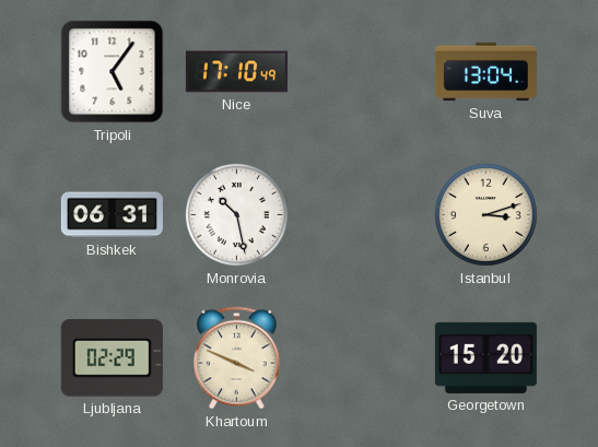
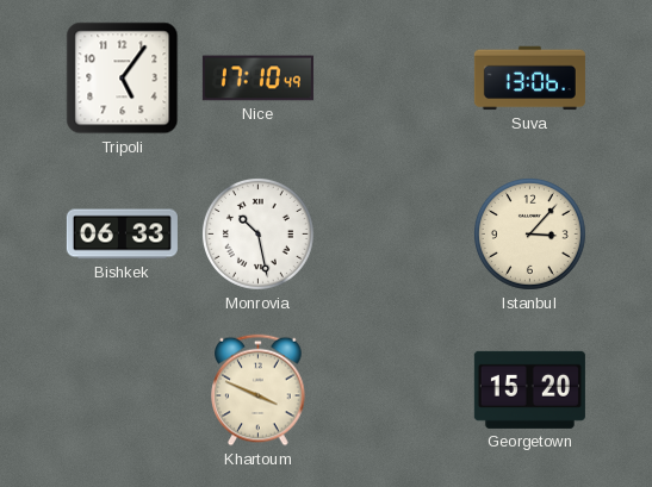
Suva: 13:04 -> 13:06 (529, 79)
Bishkek: 06:31 -> 06:33 (122, 235)
Istanbul: 3:12 -> 3:07 (529, 233)
Ljubljana: 02:29 -> none (112, 358)
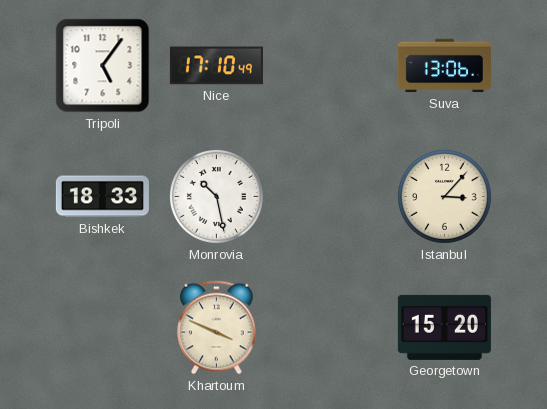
Bishkek: 06:33 -> 18:33 (102, 197)
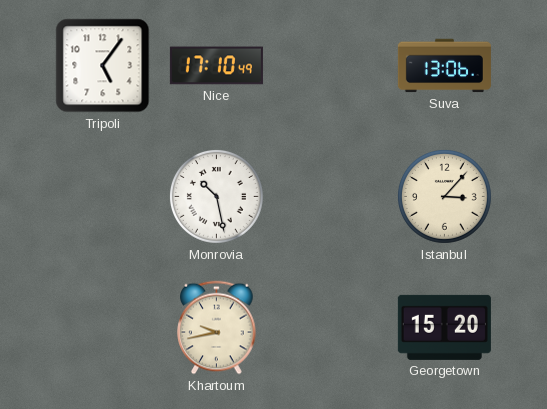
Bishkek: 18:33 -> none (102, 197)
Khartoum: 3:49 -> 9:43 (217, 328)
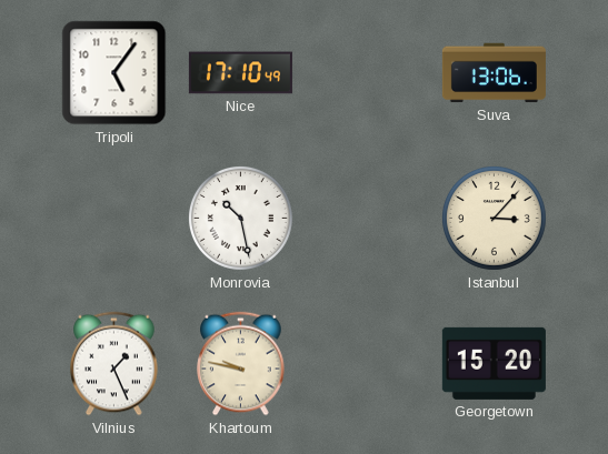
Vilnius: none -> 1:26 (114, 364)
Khartoum: 9:43 -> 9:47 (241, 364)
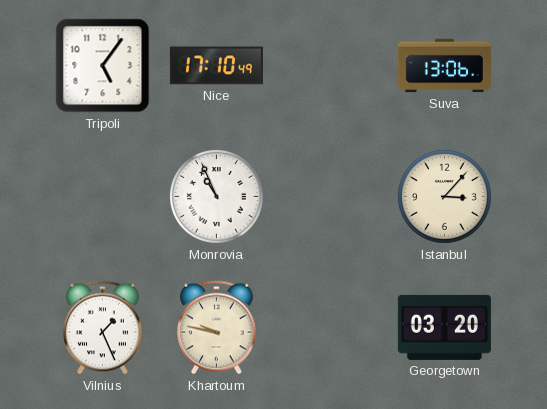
Monrovia: 10:28 -> 10:56 (216, 196)
Georgetown: 15:20 -> 03:20 (444, 327)
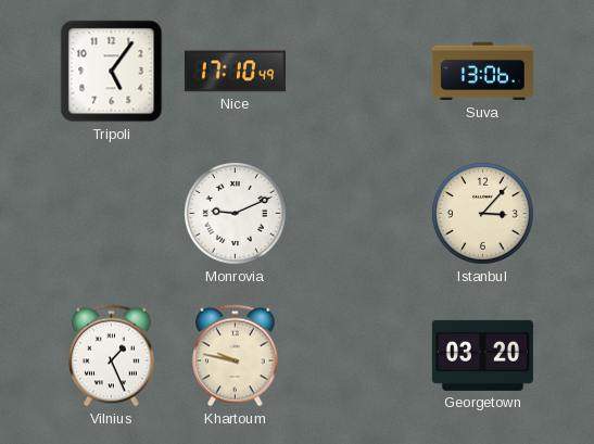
Monrovia: 10:56 -> 9:11 (235, 213)
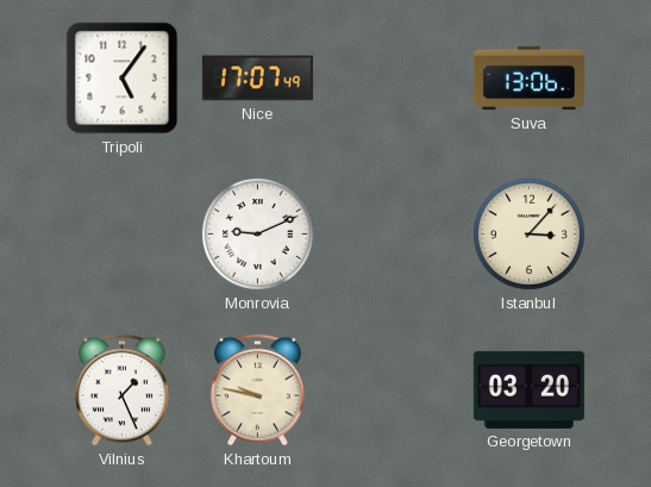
Nice: 17:10 -> 17:07 (257, 79)
